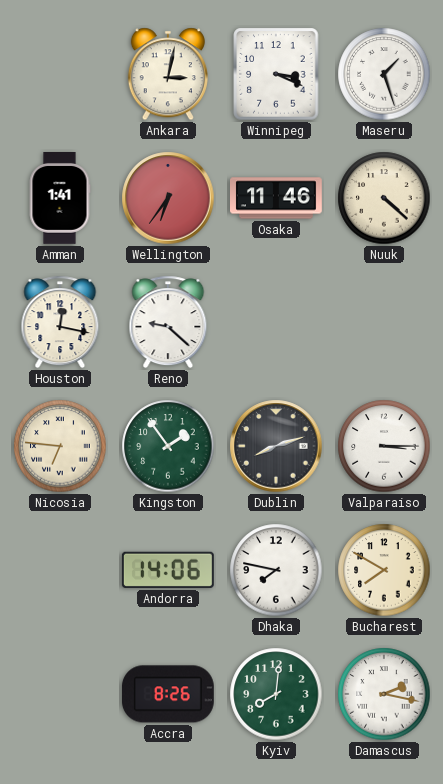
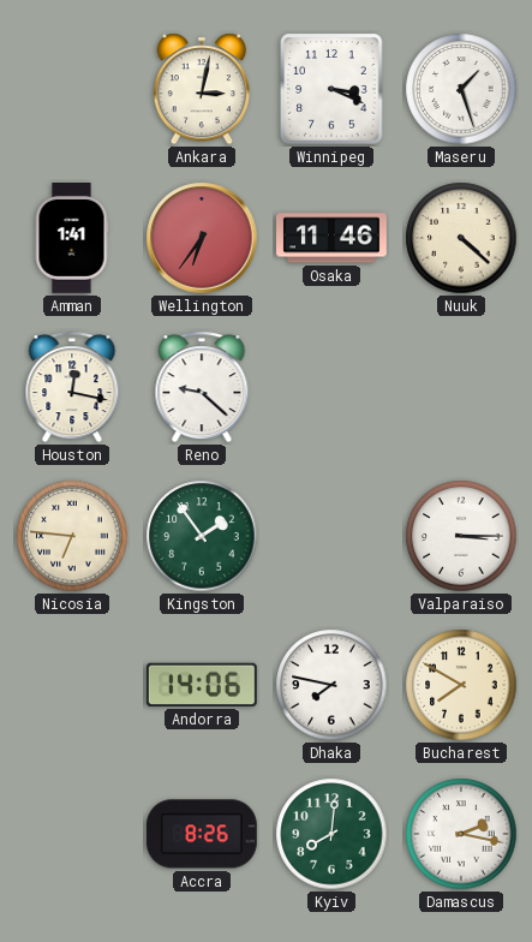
Dublin: 8:12 -> none (276, 446)
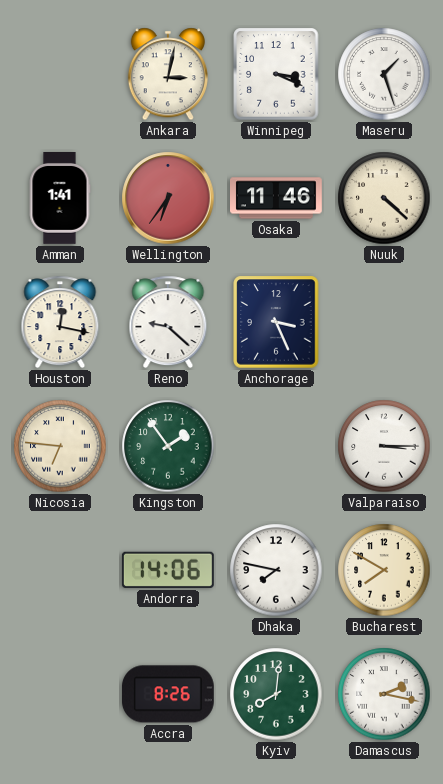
Anchorage: none -> 3:26 (276, 322)
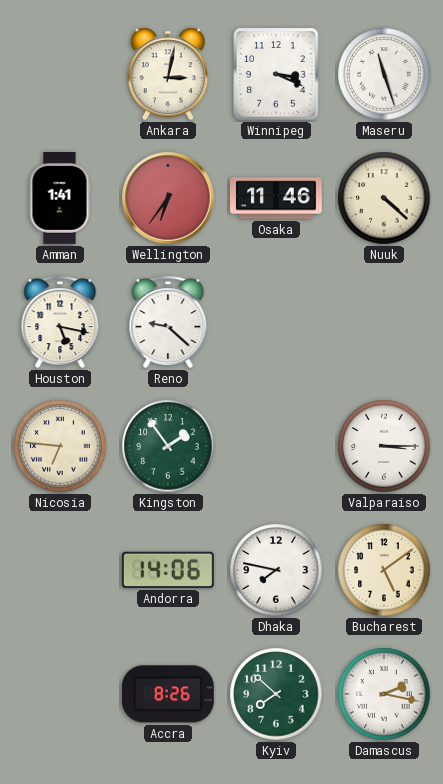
Maseru: 1:27 -> 11:27 (384, 74)
Houston: 12:17 -> 5:17 (60, 322)
Anchorage: 3:26 -> none (276, 322)
Bucharest: 7:50 -> 5:09 (384, 570)
Kyiv: 8:01 -> 7:52 (276, 694)
